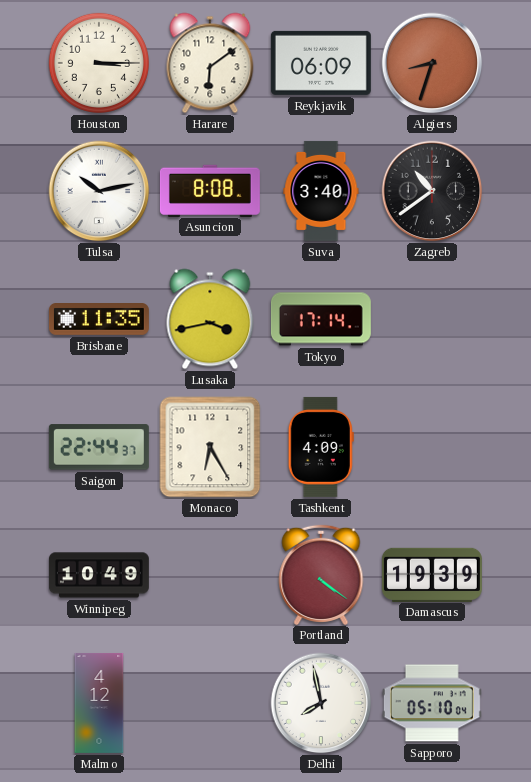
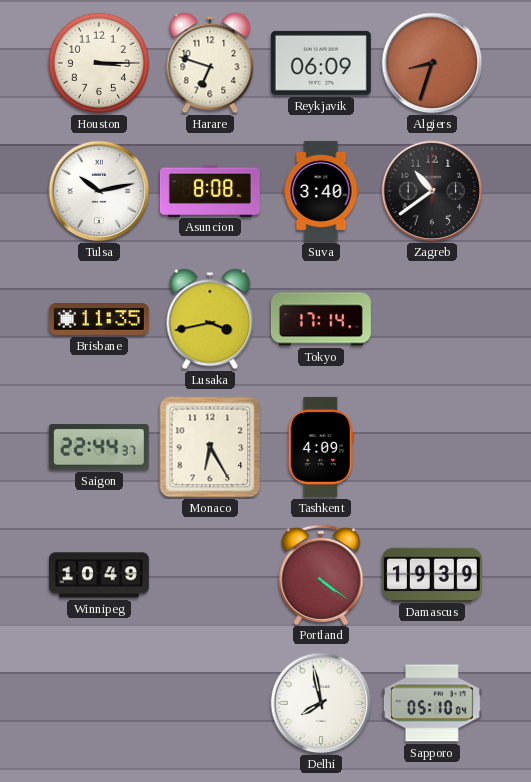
Harare: 6:09 -> 6:48 (210, 63)
Malmo: 4:12 -> none (99, 703)
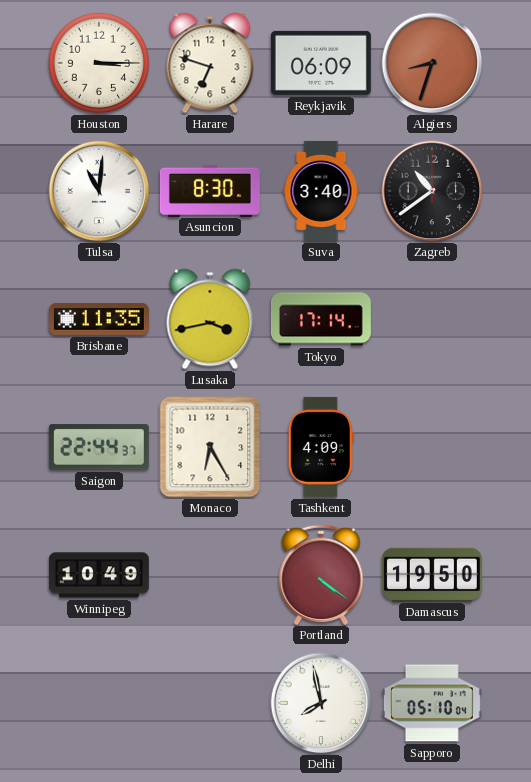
Tulsa: 10:13 -> 11:01 (99, 191)
Asuncion: 8:08 -> 8:30 (210, 190)
Damascus: 19:39 -> 19:50 (432, 574)
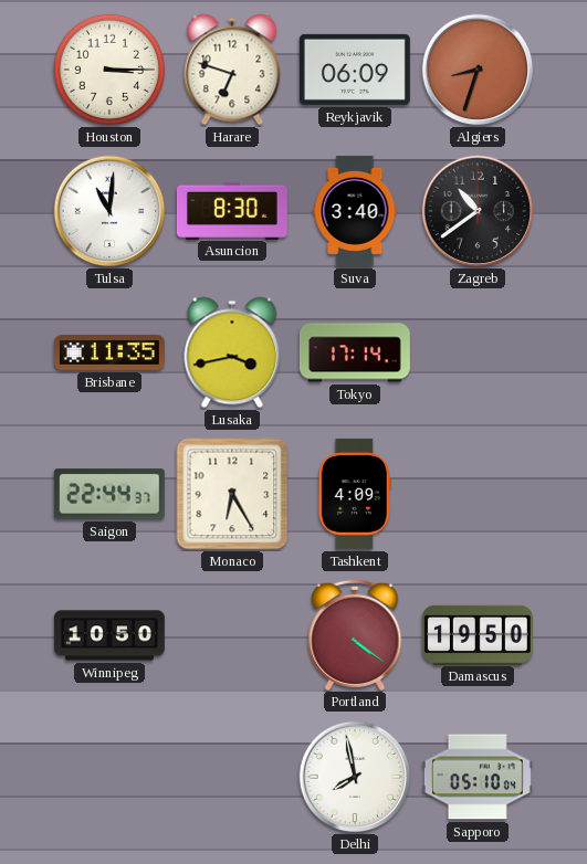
Winnipeg: 10:49 -> 10:50 (109, 635)
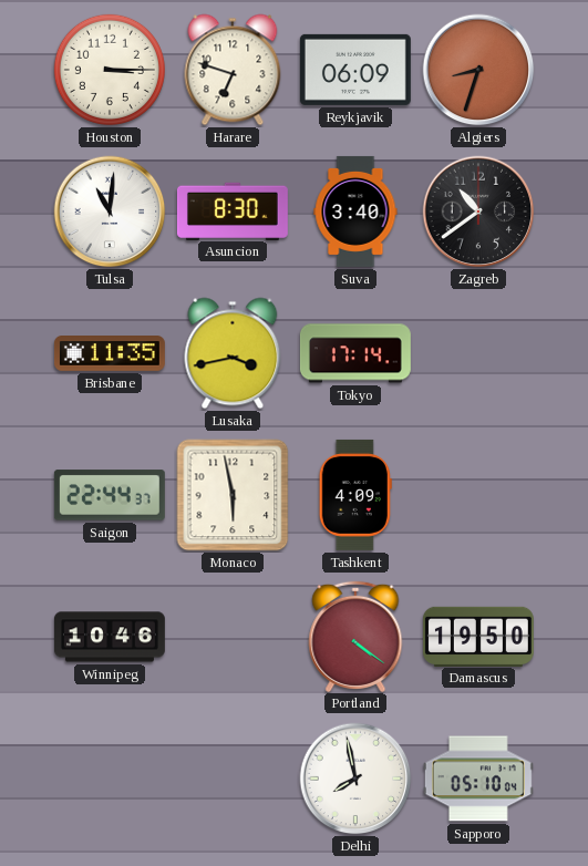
Monaco: 6:25 -> 5:58 (233, 495)
Winnipeg: 10:50 -> 10:46 (110, 637)
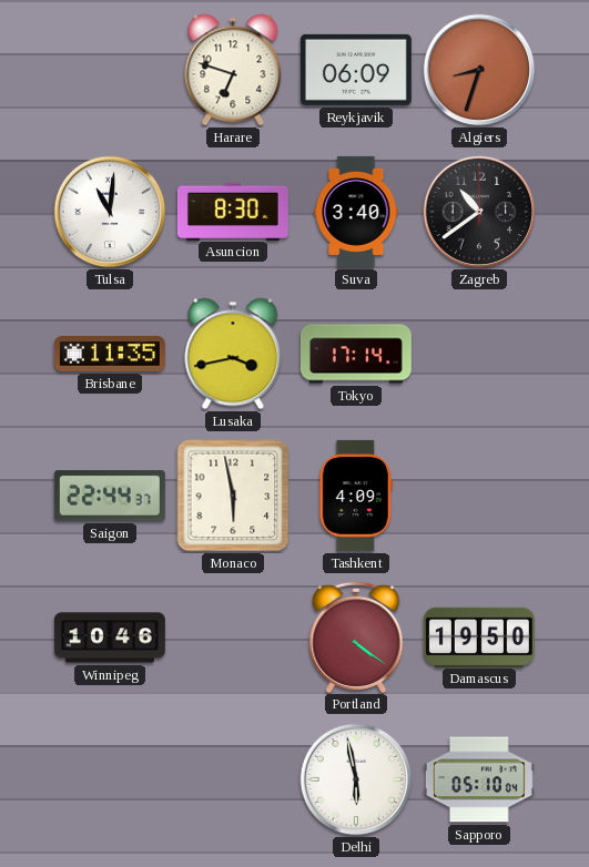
Houston: 3:15 -> none (110, 70)
Delhi: 7:58 -> 5:58 (356, 779)
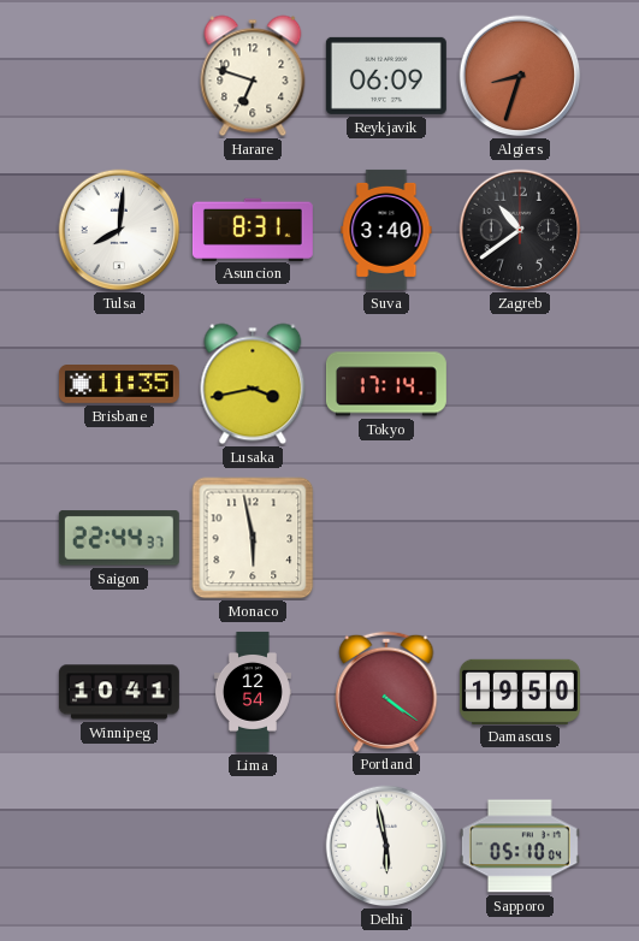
Tulsa: 11:01 -> 8:01 (119, 230)
Asuncion: 8:30 -> 8:31 (253, 229)
Tashkent: 4:09 -> none (356, 496)
Winnipeg: 10:46 -> 10:41 (119, 692)
Lima: none -> 12:54 (253, 692)
